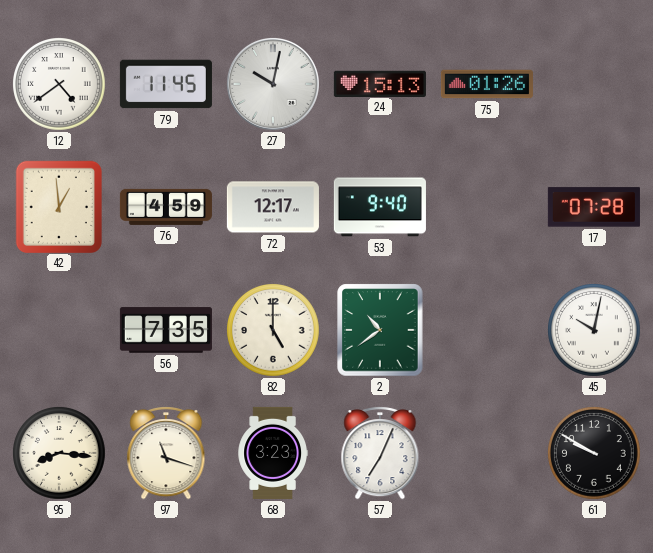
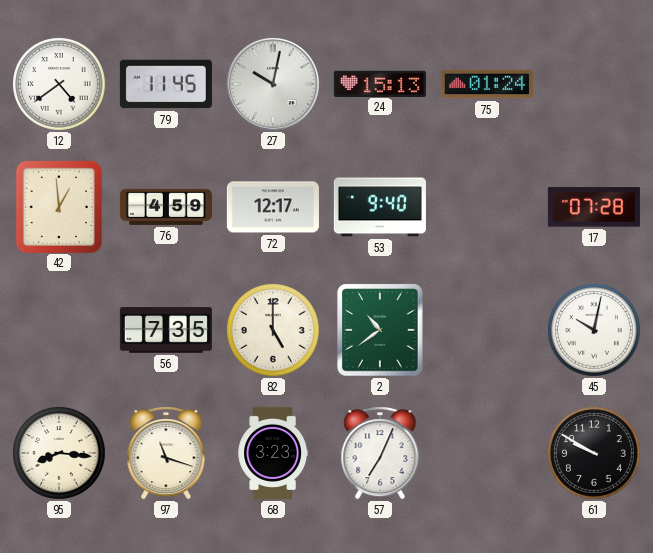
75: 01:26 -> 01:24 (487, 84)
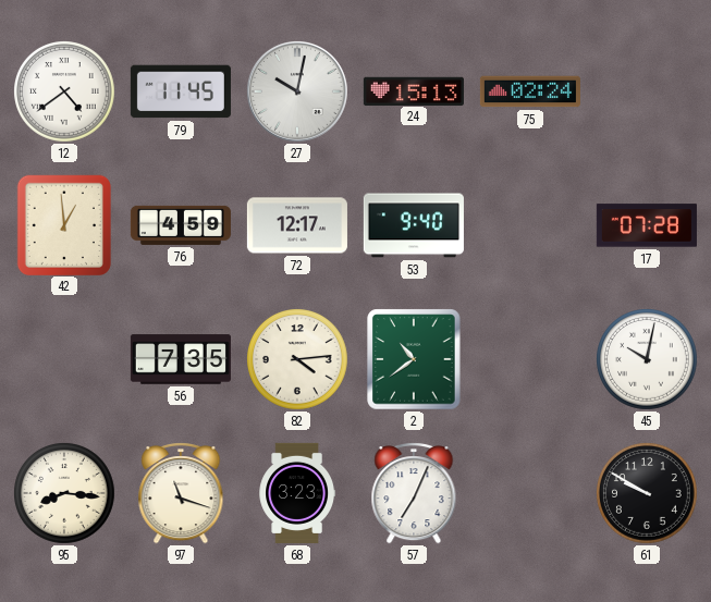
75: 01:24 -> 02:24 (530, 91)
82: 5:00 -> 4:14 (298, 360)
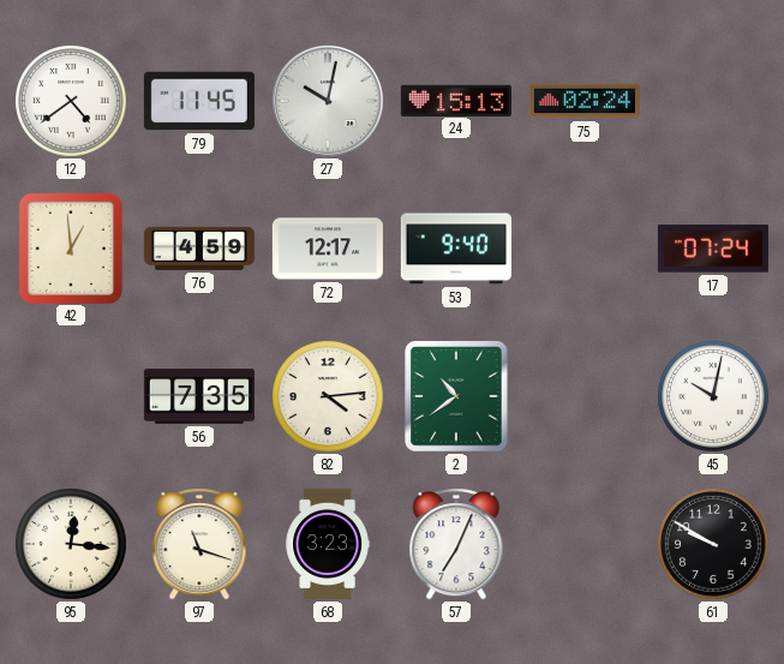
17: 07:28 -> 07:24 (713, 249)
95: 8:16 -> 12:16 (72, 545)
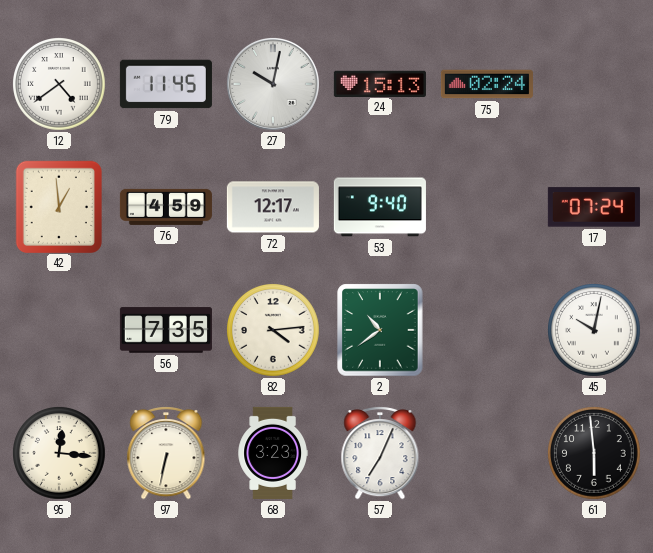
97: 11:18 -> 6:32 (166, 454)
61: 9:50 -> 5:59 (595, 454)
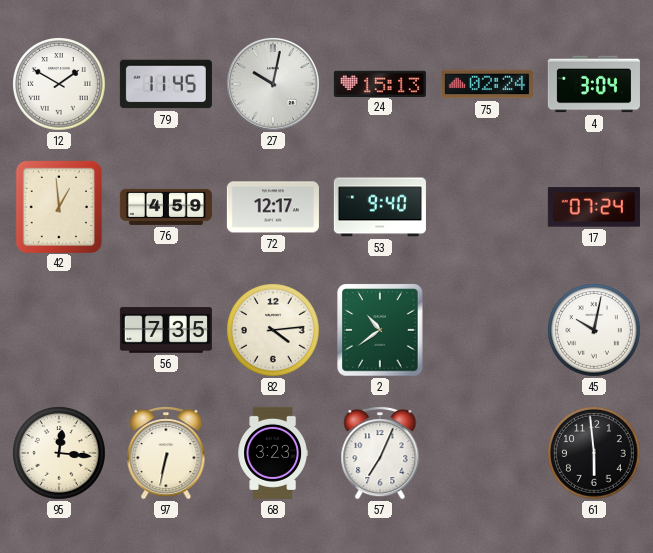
12: 4:39 -> 1:50 (60, 85)
4: none -> 3:04 (594, 84)
